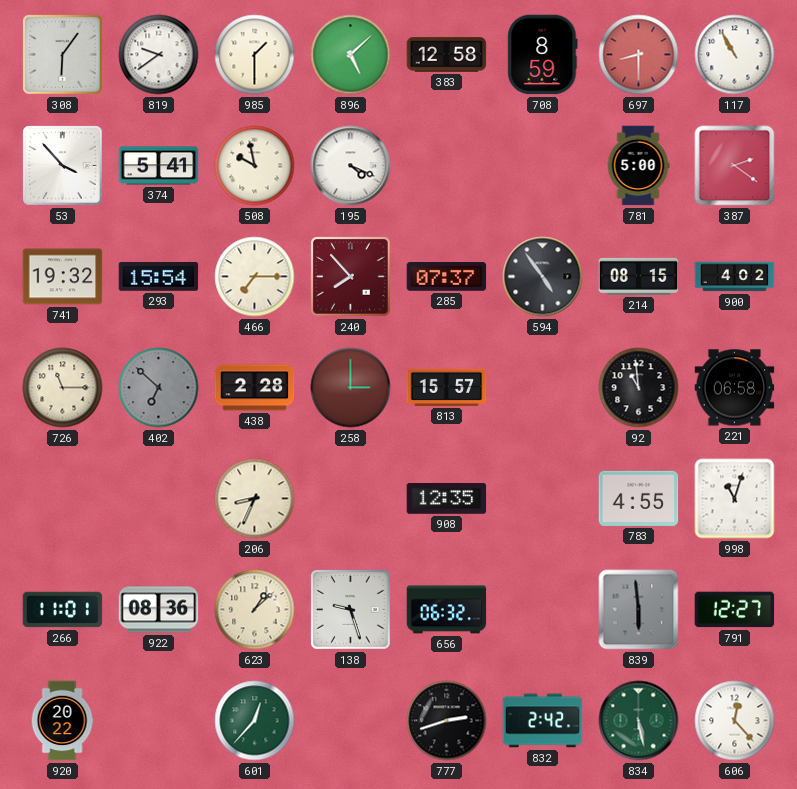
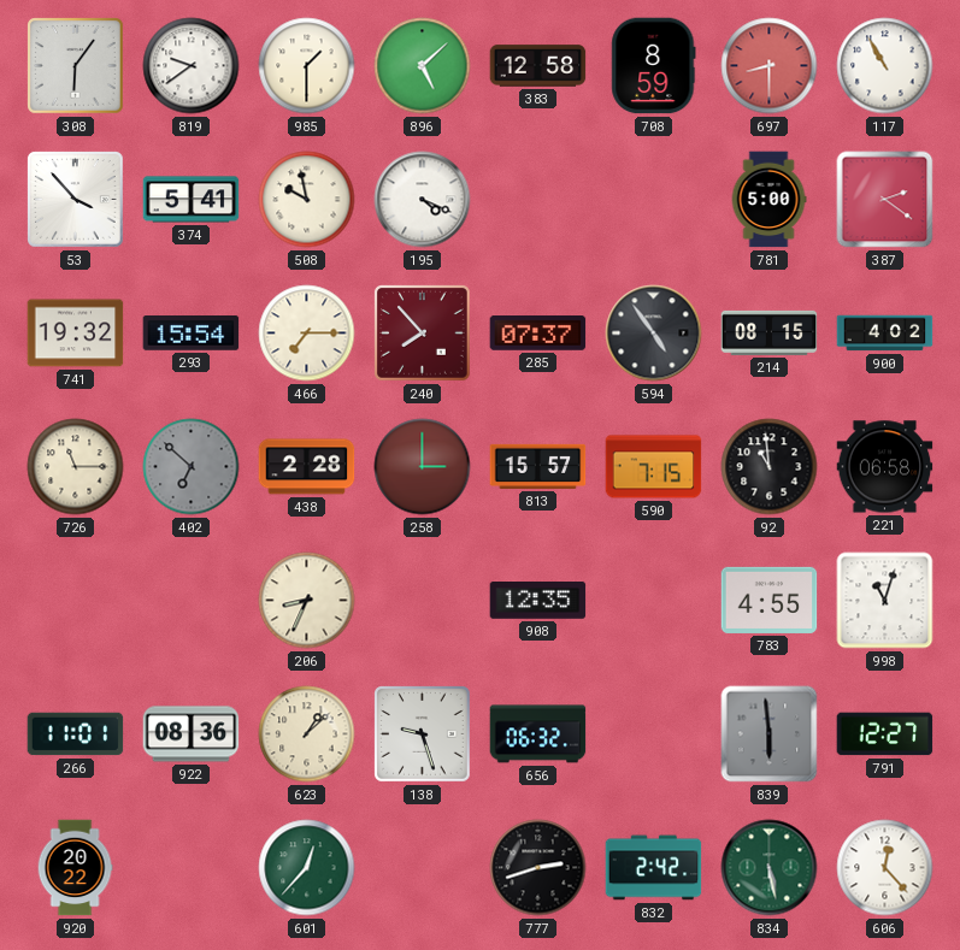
590: none -> 7:15 (654, 467)
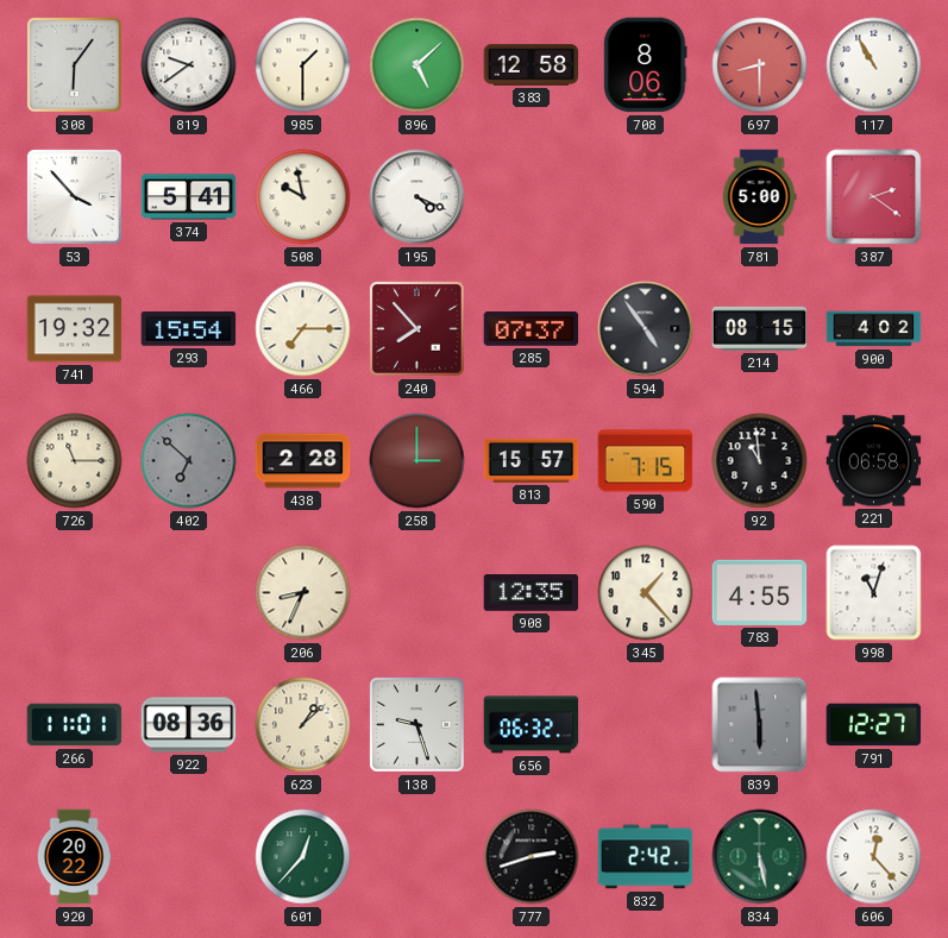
708: 8:59 -> 8:06 (646, 65)
345: none -> 1:23 (646, 593)
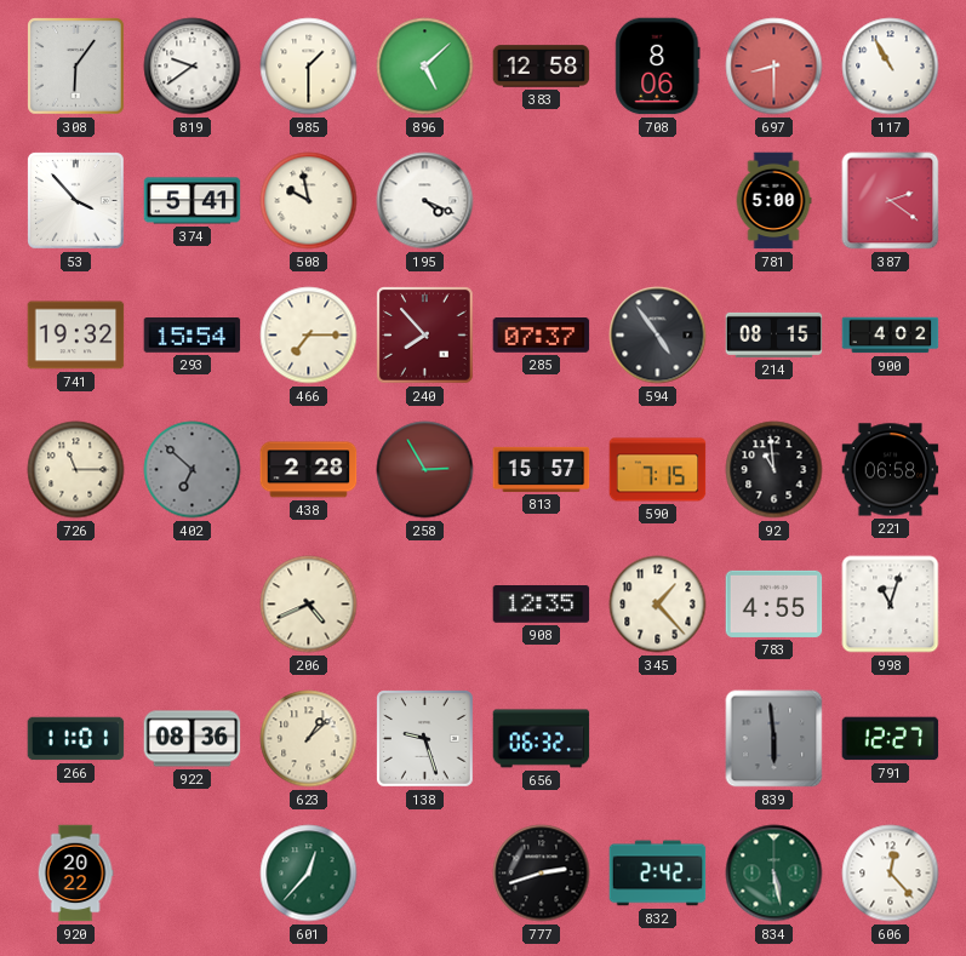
258: 3:00 -> 2:55 (425, 470)
206: 8:34 -> 4:41 (309, 605)
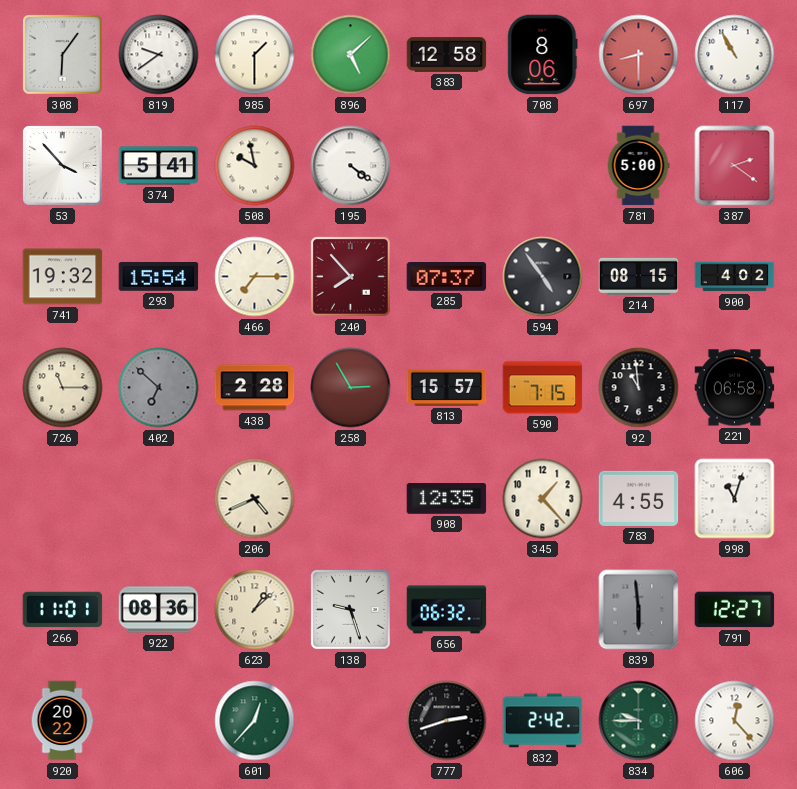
195: 4:19 -> 4:21 (351, 166)
834: 5:28 -> 9:45 (639, 721)
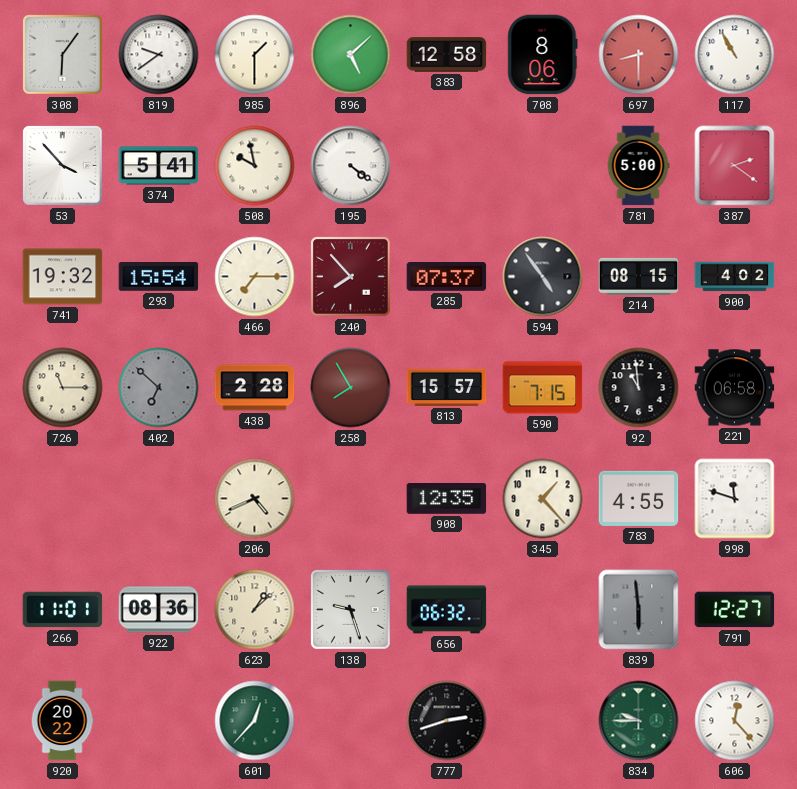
258: 2:55 -> 7:55 (351, 388)
998: 11:03 -> 11:48 (735, 499)
832: 2:42 -> none (543, 721)
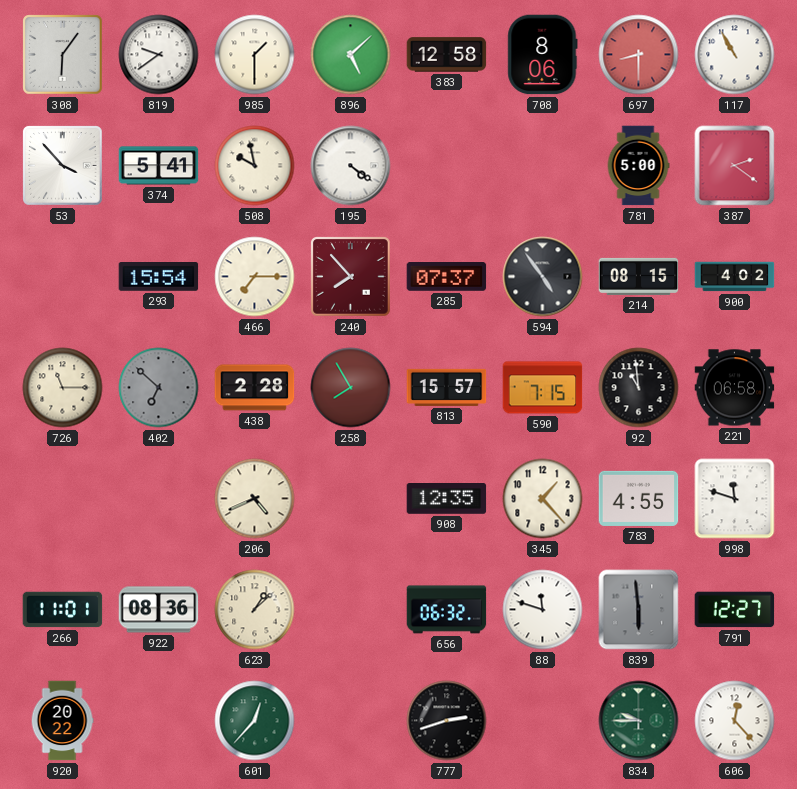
741: 19:32 -> none (63, 277)
138: 9:27 -> none (351, 610)
88: none -> 11:48 (543, 610)
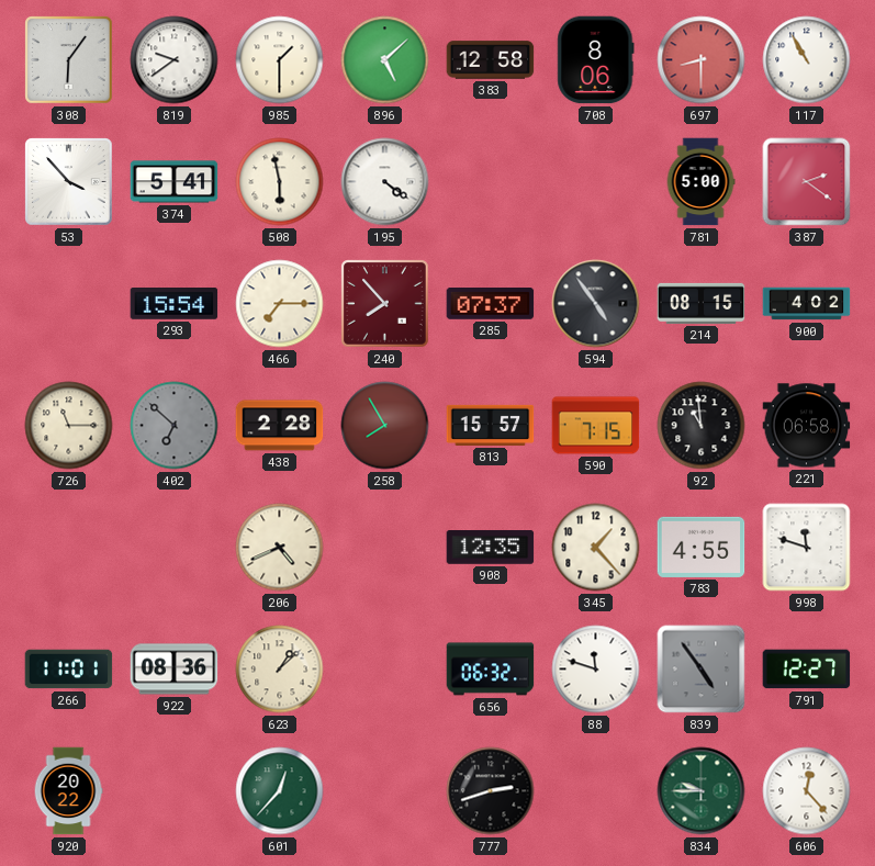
508: 9:58 -> 5:58 (280, 182)
839: 5:59 -> 4:54 (702, 670)
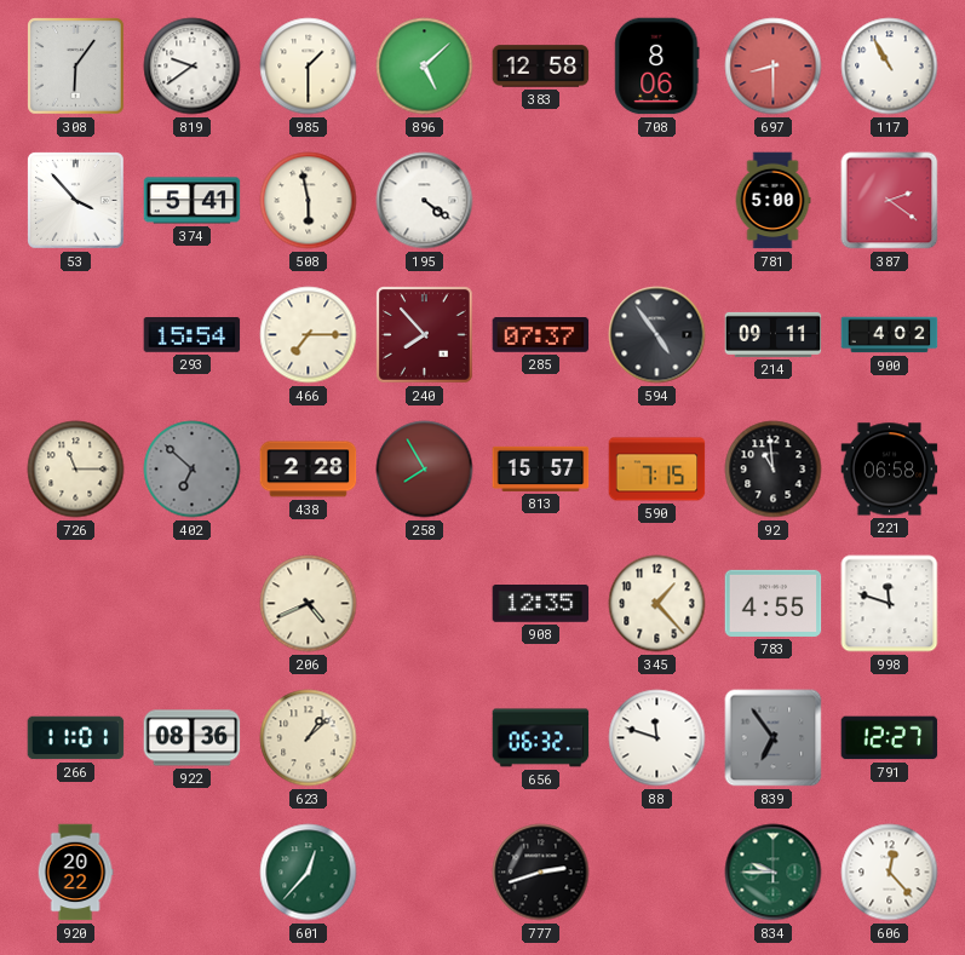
214: 08:15 -> 09:11 (774, 334)
839: 4:54 -> 6:54 (774, 738)
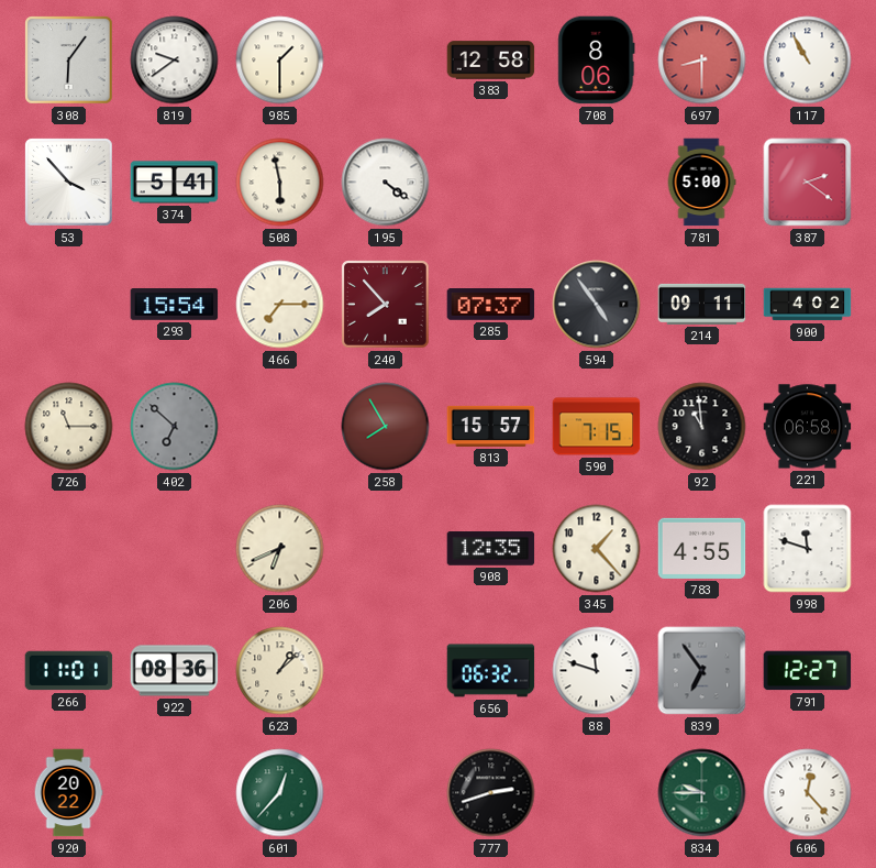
896: 5:08 -> none (425, 67)
438: 2:28 -> none (309, 470)
206: 4:41 -> 6:41 (280, 549)
